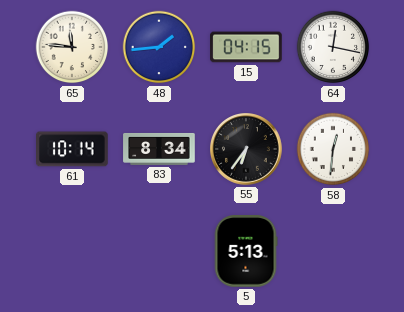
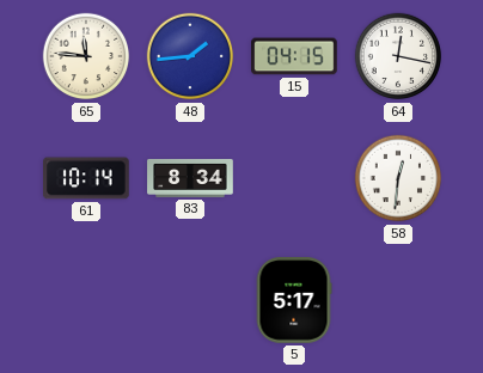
55: 6:36 -> none (247, 150)
5: 5:13 -> 5:17 (294, 300)
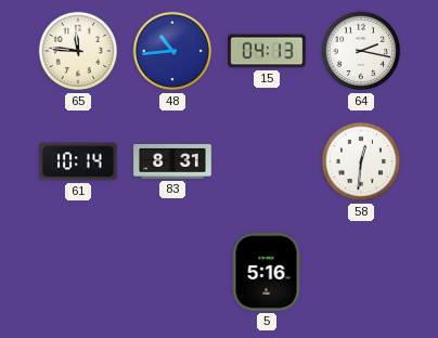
48: 1:44 -> 10:44 (172, 51)
15: 04:15 -> 04:13 (267, 51)
64: 12:17 -> 2:17 (361, 51)
83: 8:34 -> 8:31 (172, 161)
5: 5:17 -> 5:16 (267, 272)
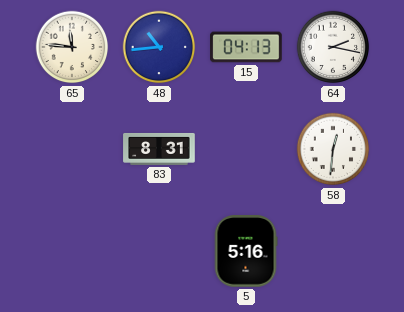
61: 10:14 -> none (79, 161)
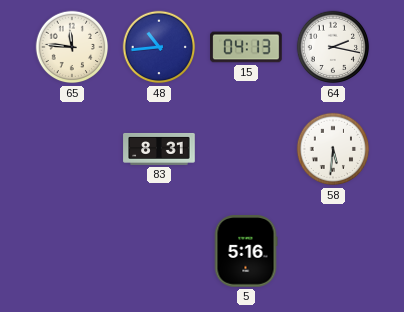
58: 12:31 -> 5:31 (333, 149)
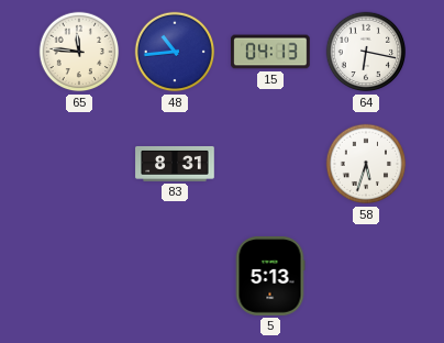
64: 2:17 -> 6:17 (366, 52)
58: 5:31 -> 5:33 (366, 164)
5: 5:16 -> 5:13 (270, 276)
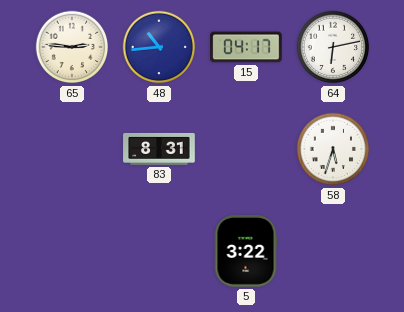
65: 11:46 -> 2:46 (72, 47)
15: 04:13 -> 04:17 (246, 47)
64: 6:17 -> 6:13 (333, 47)
5: 5:13 -> 3:22 (246, 251)
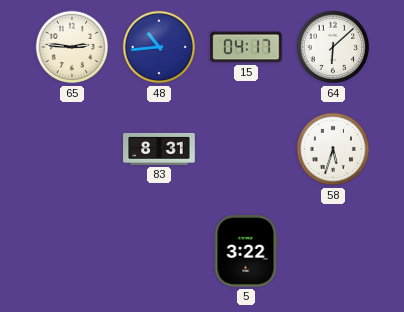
64: 6:13 -> 6:08 (333, 47)
